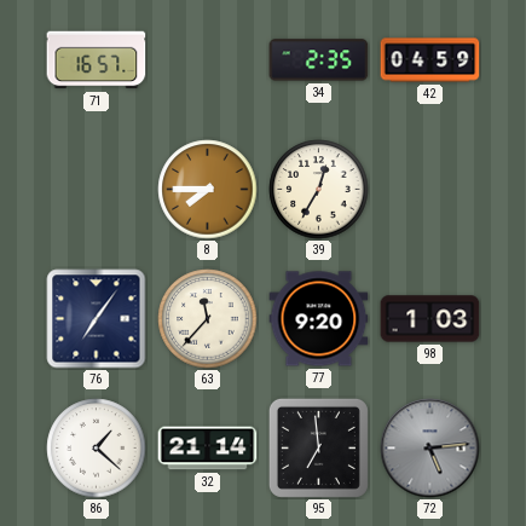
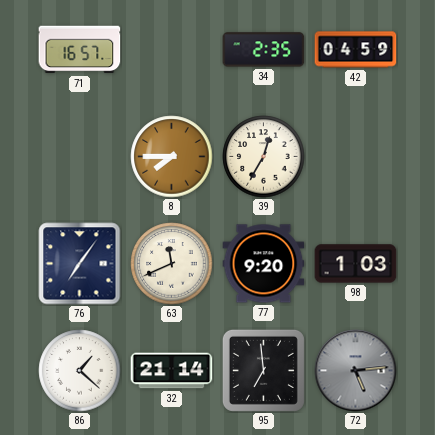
63: 11:37 -> 11:41 (172, 264)
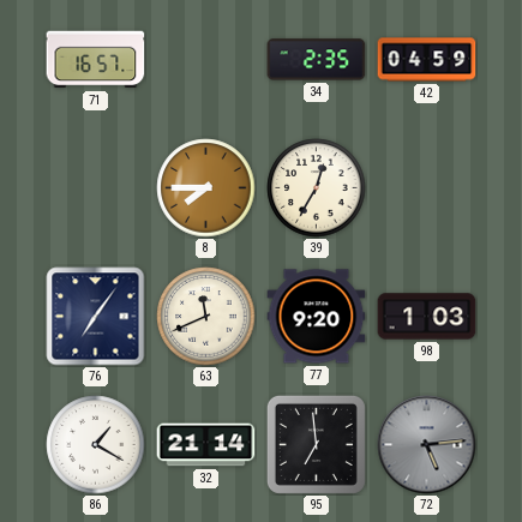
86: 1:22 -> 1:20 (96, 445)
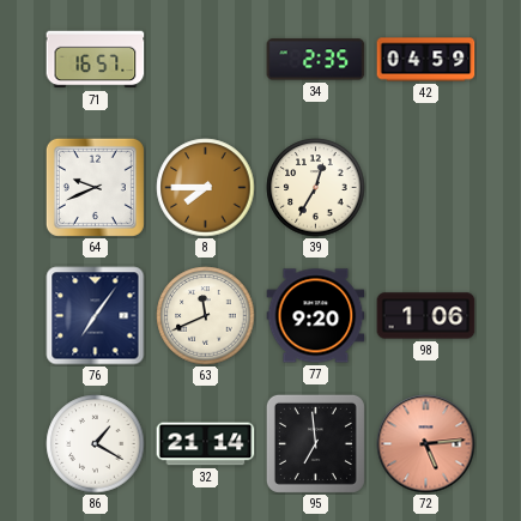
64: none -> 9:41 (95, 187)
98: 1:03 -> 1:06 (426, 316)
72 dial: grey -> salmon (426, 444)
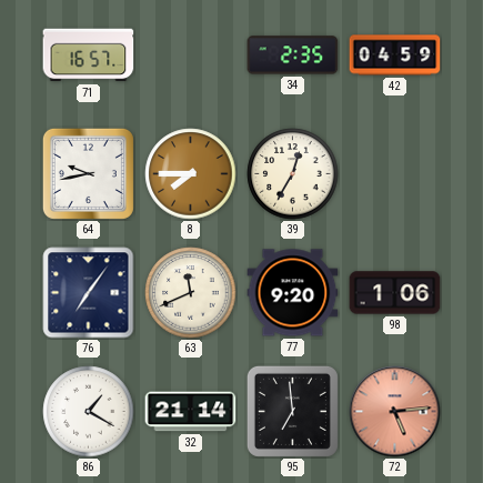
64: 9:41 -> 9:43 (88, 173)
